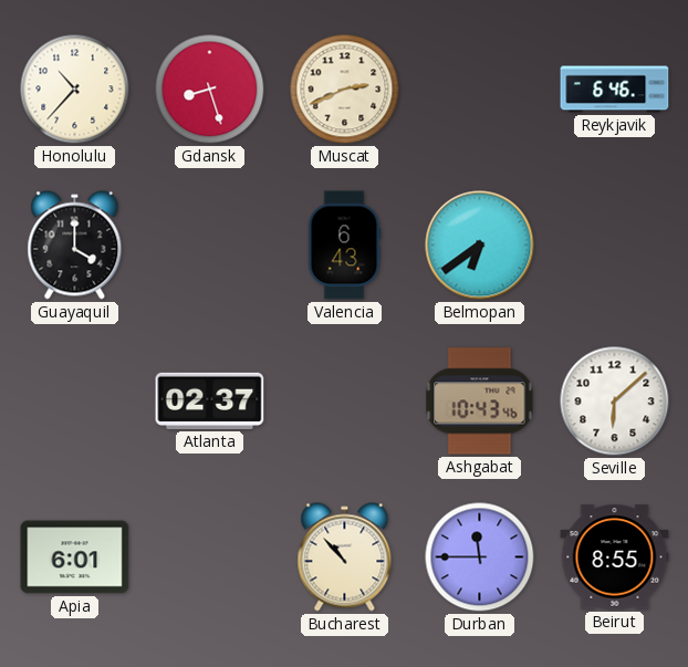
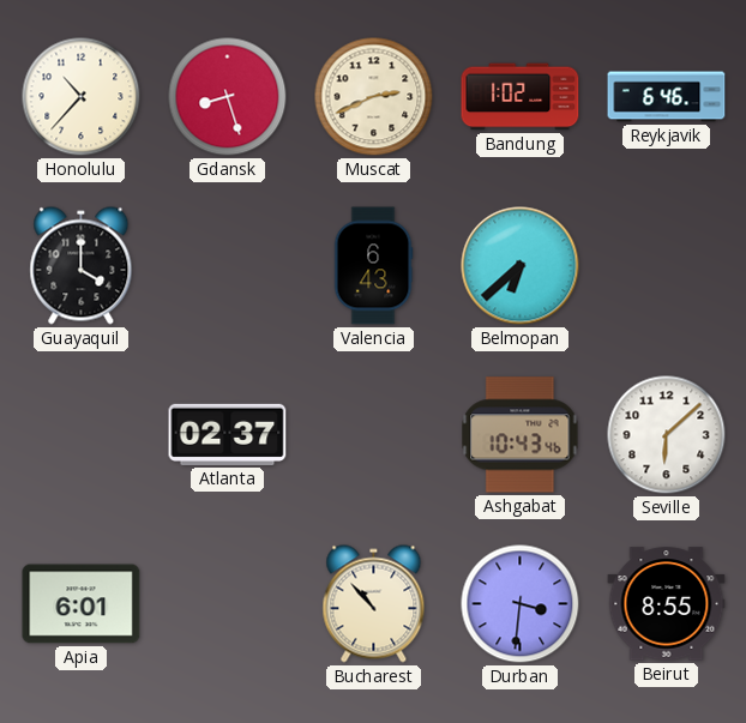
Bandung: none -> 1:02 (521, 97)
Belmopan: 6:39 -> 6:38 (521, 266)
Durban: 11:45 -> 3:31 (521, 604)
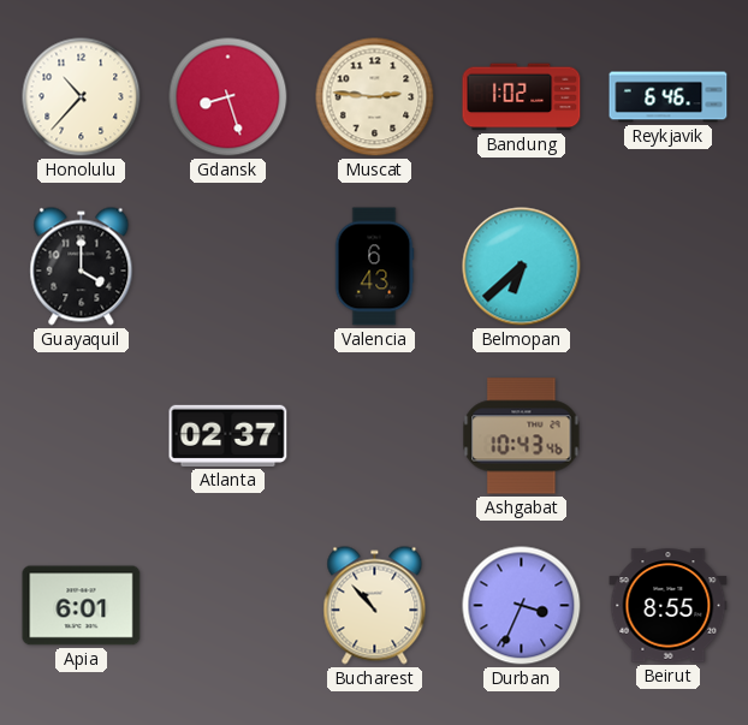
Muscat: 2:41 -> 2:46 (375, 97)
Seville: 6:08 -> none (667, 435)
Durban: 3:31 -> 3:34 (522, 606)
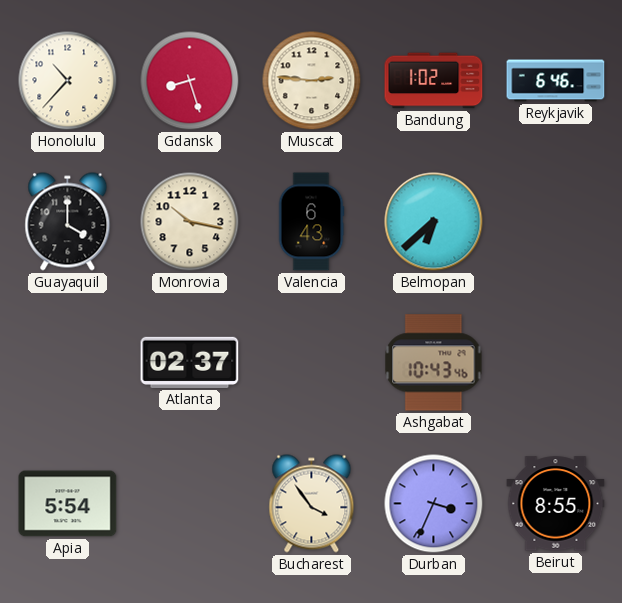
Monrovia: none -> 10:17 (190, 222)
Apia: 6:01 -> 5:54 (68, 504)
Bucharest: 10:53 -> 3:54 (312, 504)
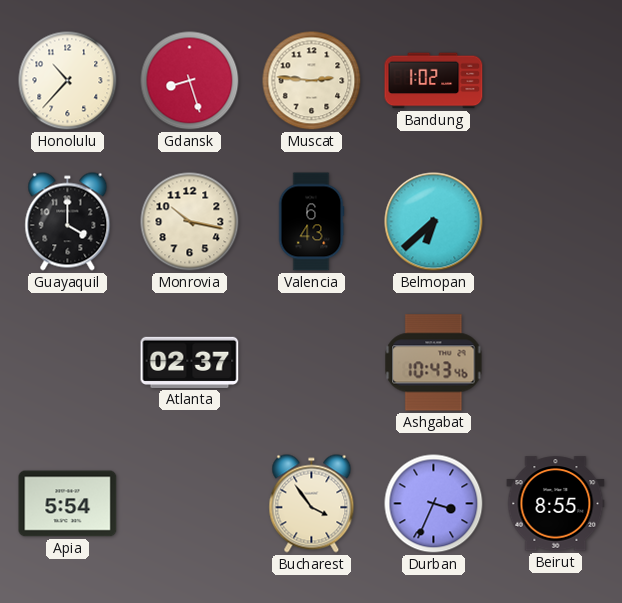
Reykjavik: 6:46 -> none (556, 81)
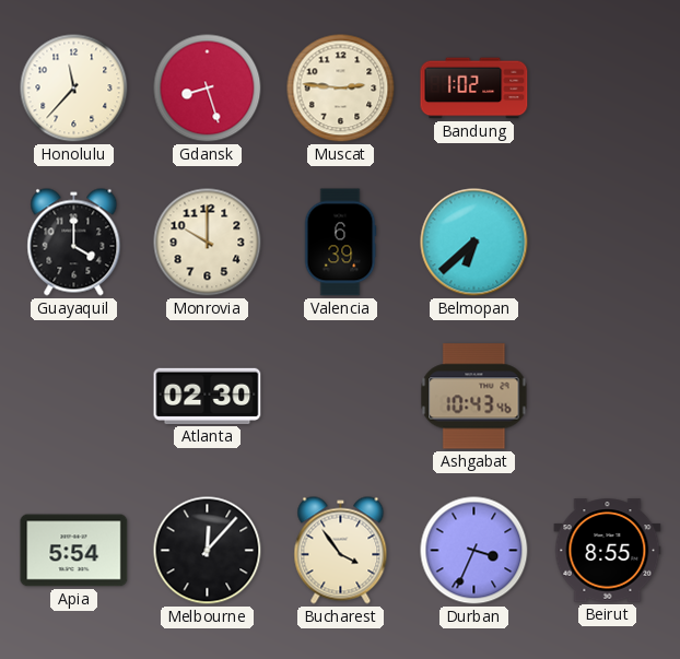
Honolulu: 10:37 -> 11:37 (74, 89)
Monrovia: 10:17 -> 10:00 (208, 243)
Valencia: 6:43 -> 6:39 (340, 243)
Atlanta: 02:37 -> 02:30 (208, 396)
Melbourne: none -> 12:07 (208, 551)
